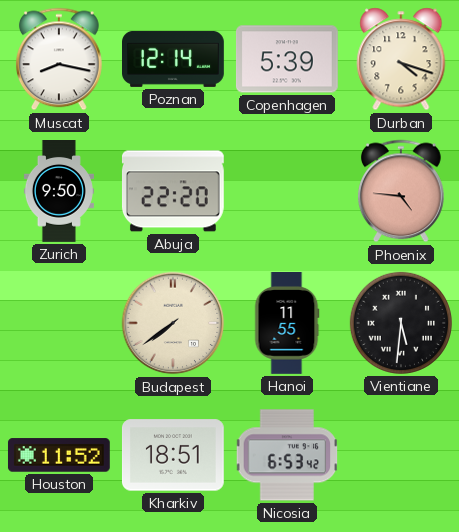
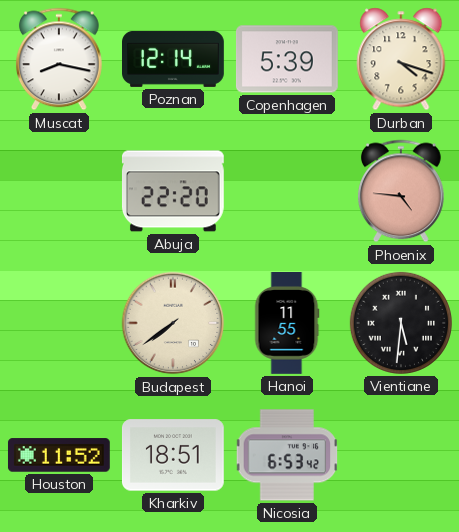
Zurich: 9:50 -> none (59, 192)
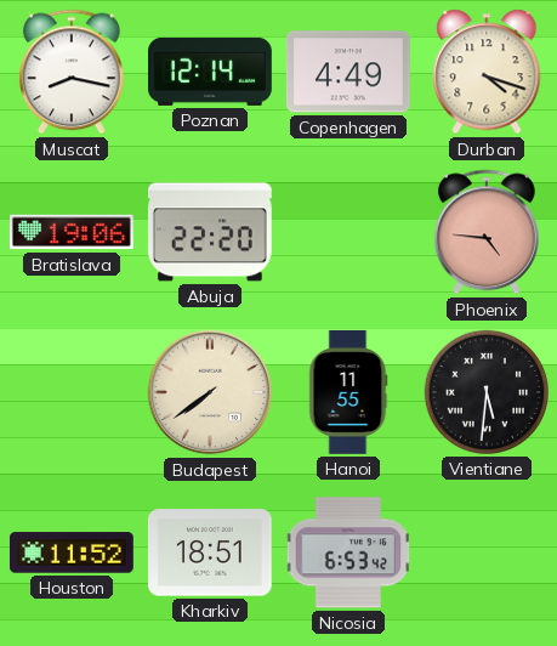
Copenhagen: 5:39 -> 4:49 (348, 72)
Bratislava: none -> 19:06 (72, 232)
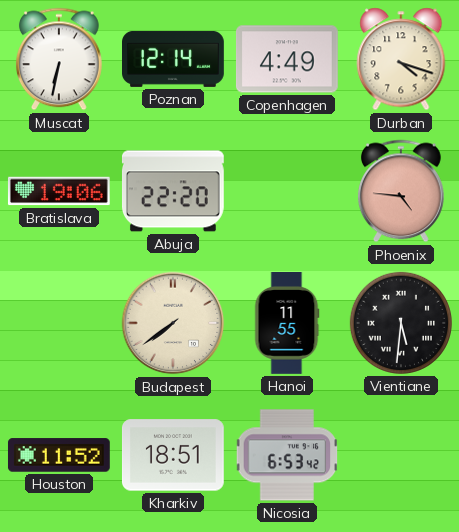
Muscat: 8:17 -> 6:32 (59, 59)
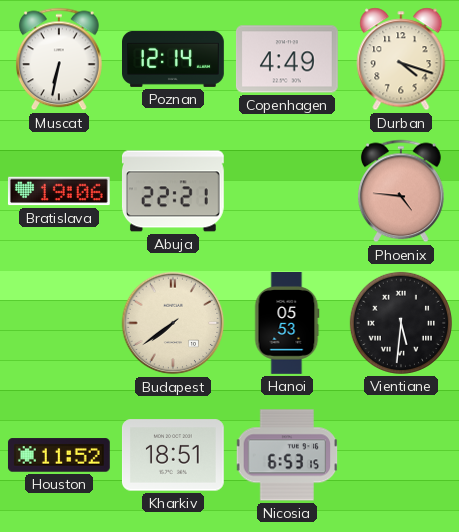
Abuja: 22:20 -> 22:21 (173, 191)
Hanoi: 11:55 -> 05:53 (287, 324)
Nicosia: 6:53:42 -> 6:53:15 (287, 455)
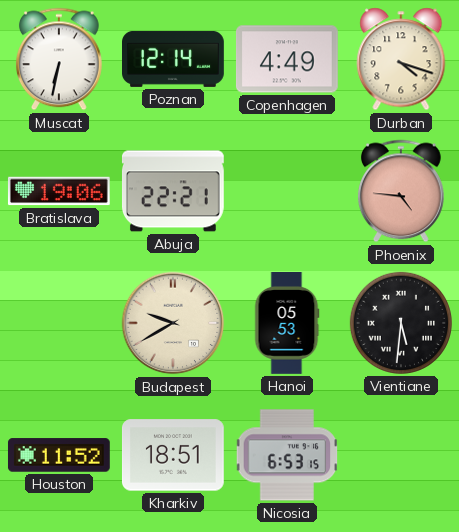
Budapest: 7:39 -> 9:40 (173, 323)
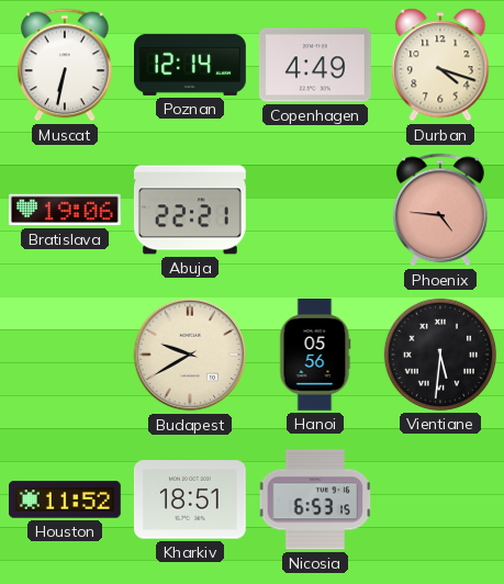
Hanoi: 05:53 -> 05:56 (315, 356)
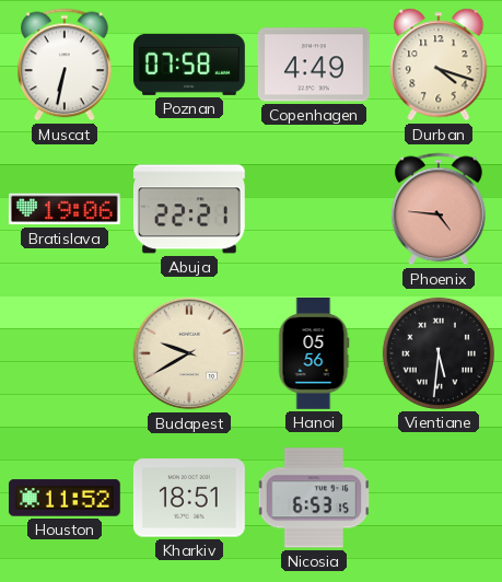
Poznan: 12:14 -> 07:58 (190, 65)
